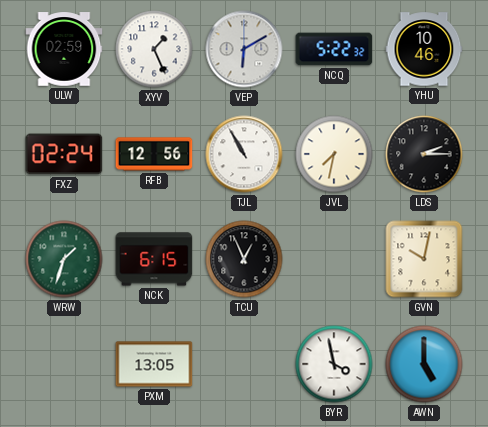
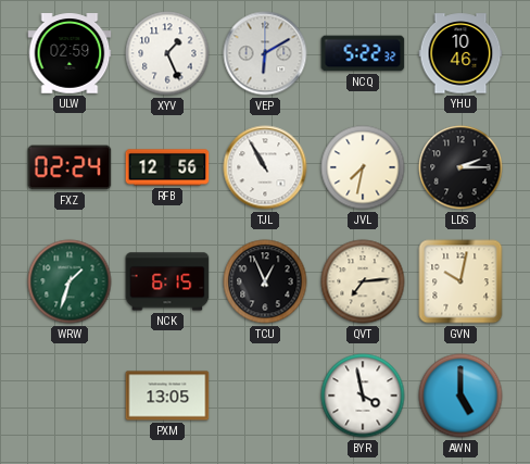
QVT: none -> 7:14 (363, 281)
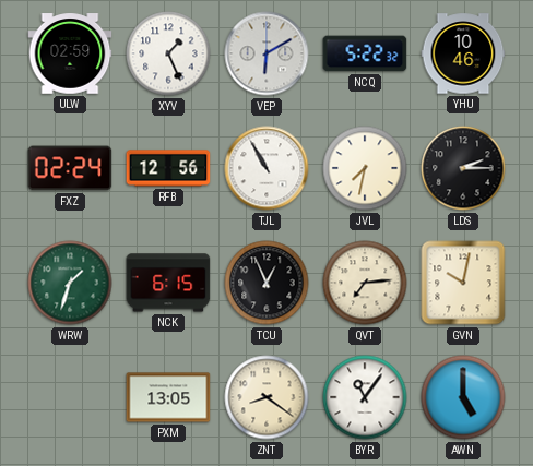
ZNT: none -> 8:21 (266, 397)
BYR: 3:58 -> 11:06 (365, 397)
